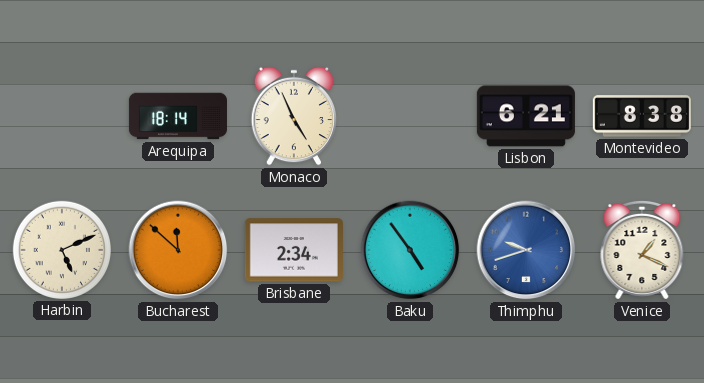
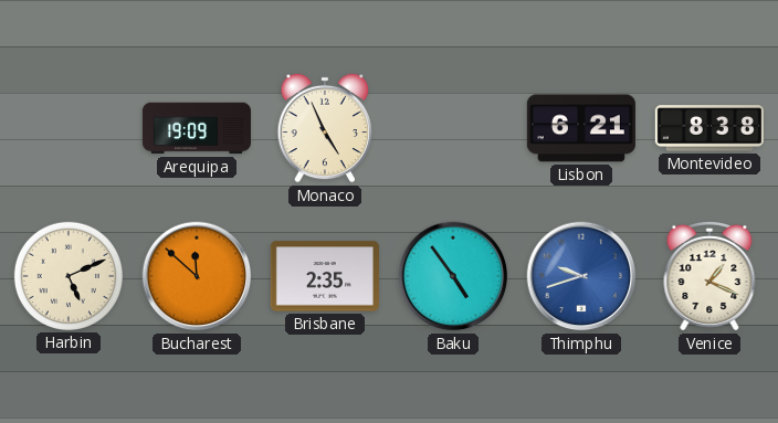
Arequipa: 18:14 -> 19:09 (197, 128)
Brisbane: 2:34 -> 2:35 (325, 276)
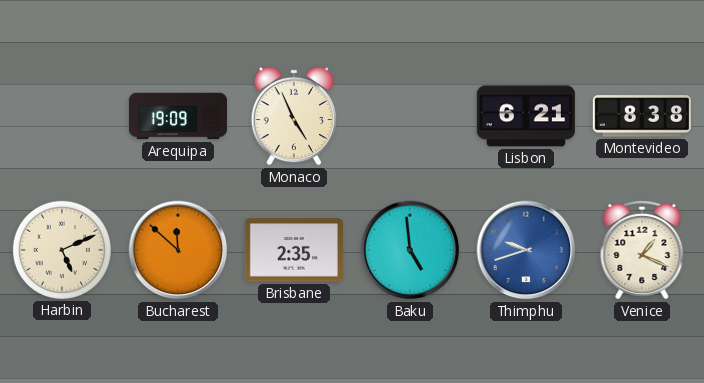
Baku: 4:54 -> 4:59 (410, 250)
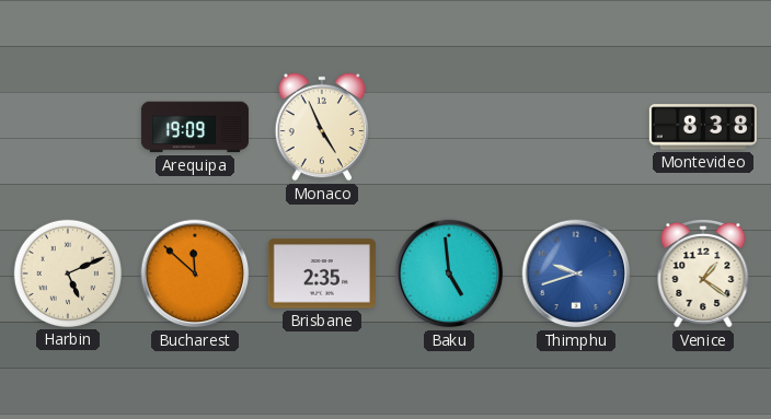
Lisbon: 6:21 -> none (526, 116)
Venice: 1:19 -> 1:21 (703, 273)
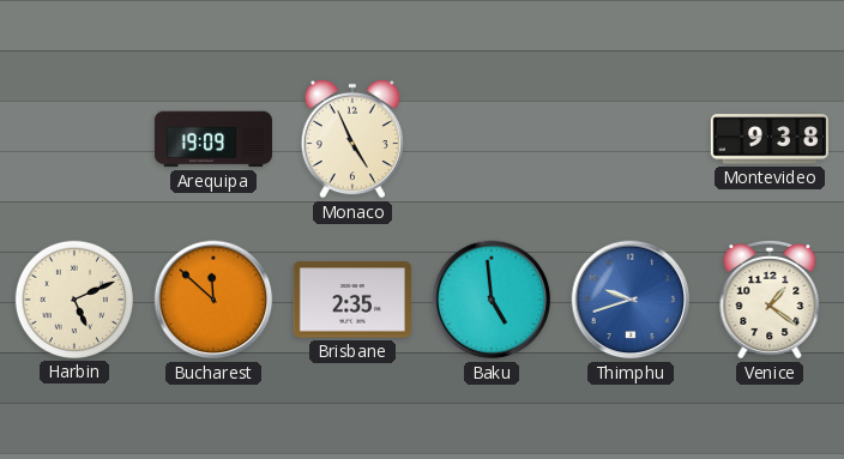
Montevideo: 8:38 -> 9:38 (770, 139)
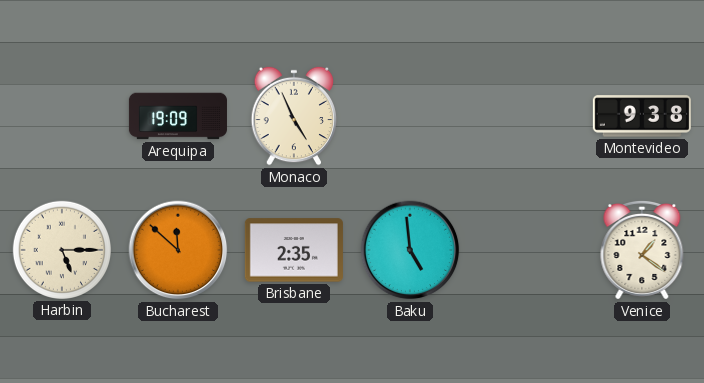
Harbin: 5:11 -> 5:15 (62, 250)
Thimphu: 9:42 -> none (631, 300)
